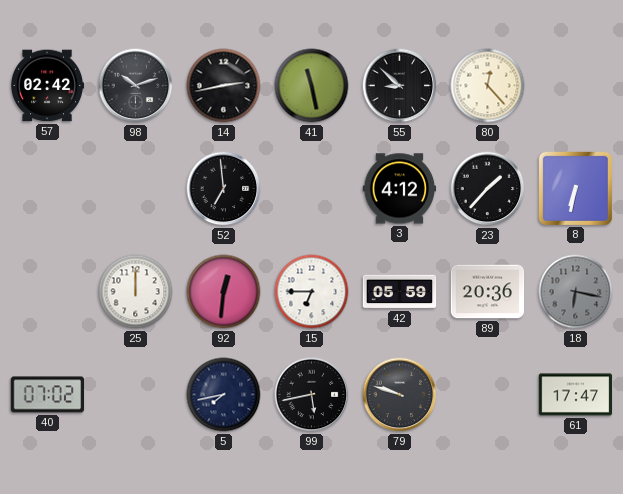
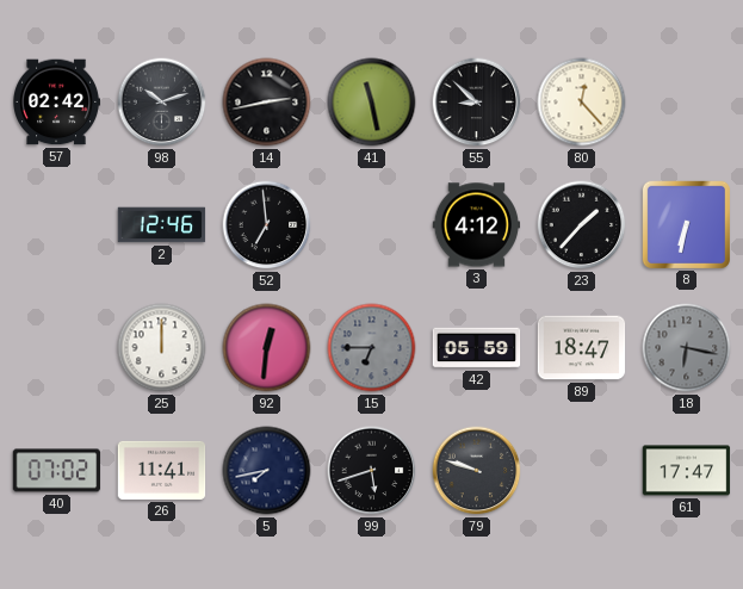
2: none -> 12:46 (162, 225)
15 dial: white -> grey (372, 348)
89: 20:36 -> 18:47 (582, 348)
26: none -> 11:41 (162, 470)
99: 5:43 -> 5:42 (372, 471)
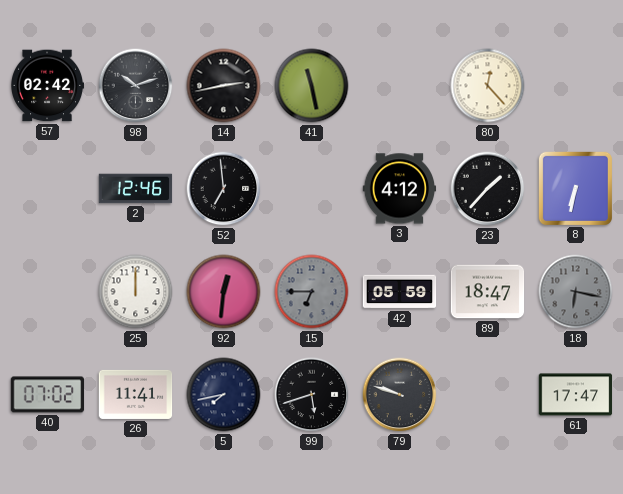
55: 8:52 -> none (477, 103)
